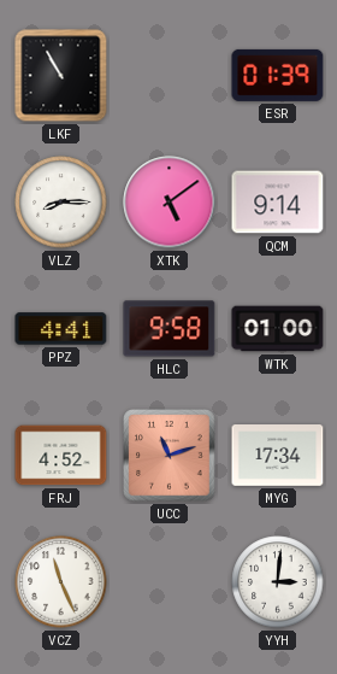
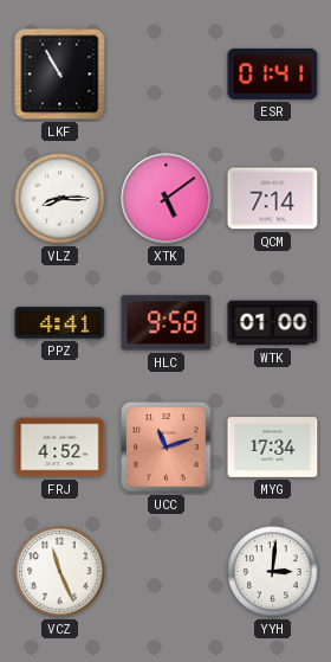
ESR: 01:39 -> 01:41 (273, 73)
QCM: 9:14 -> 7:14 (273, 199)
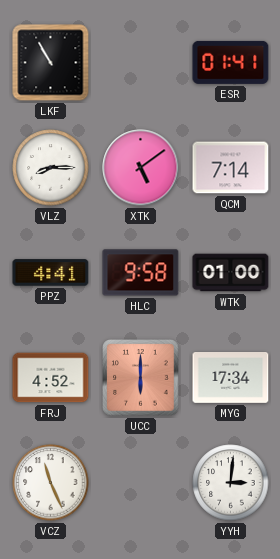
UCC: 11:12 -> 6:00 (141, 378)
